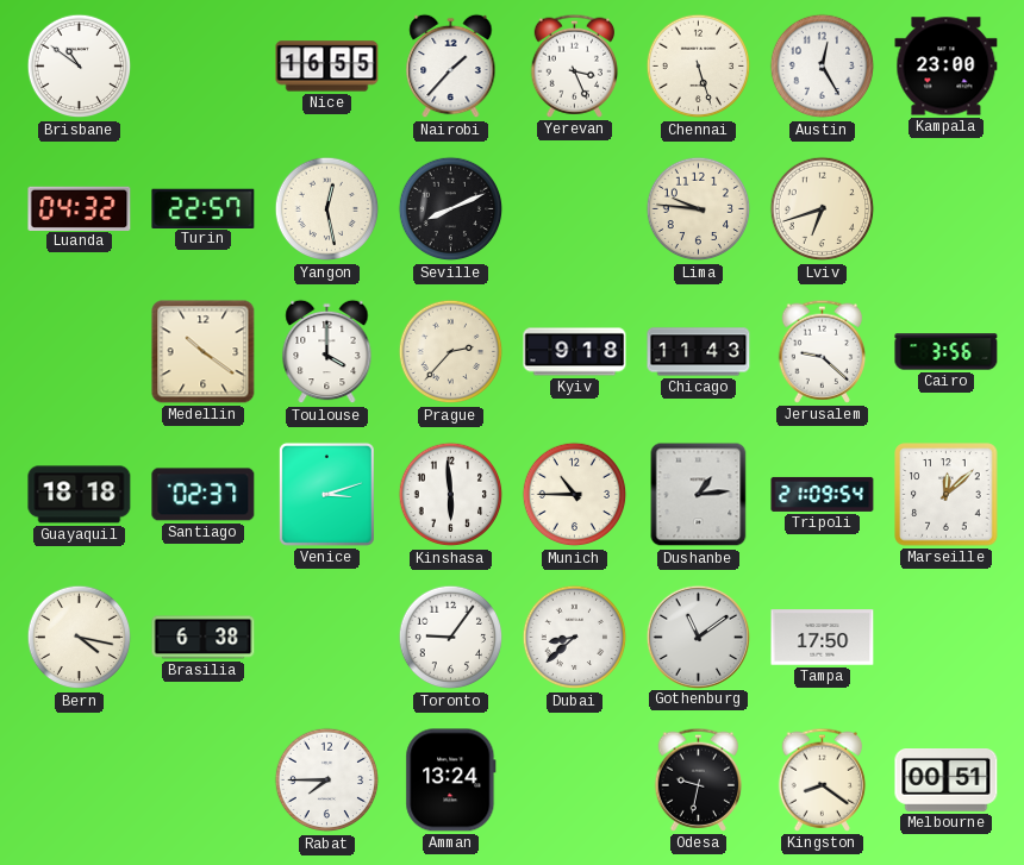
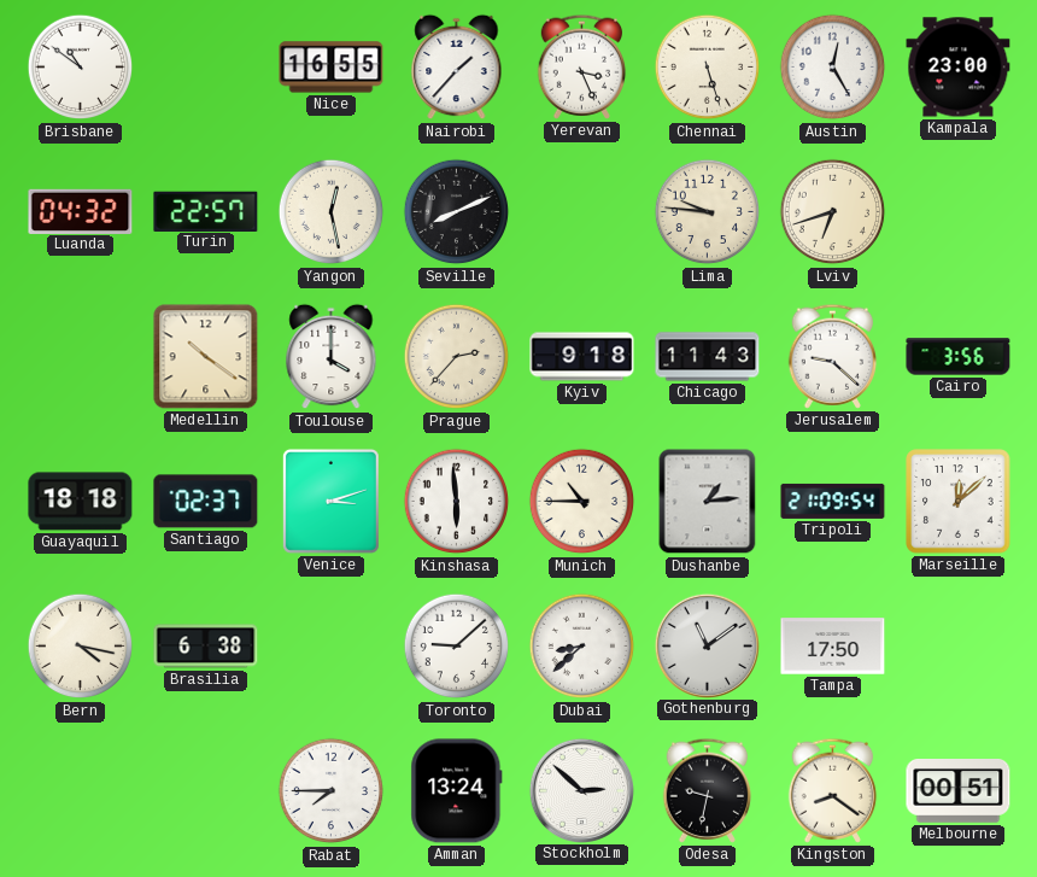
Toronto: 9:06 -> 9:08 (457, 647)
Stockholm: none -> 2:52 (581, 790)
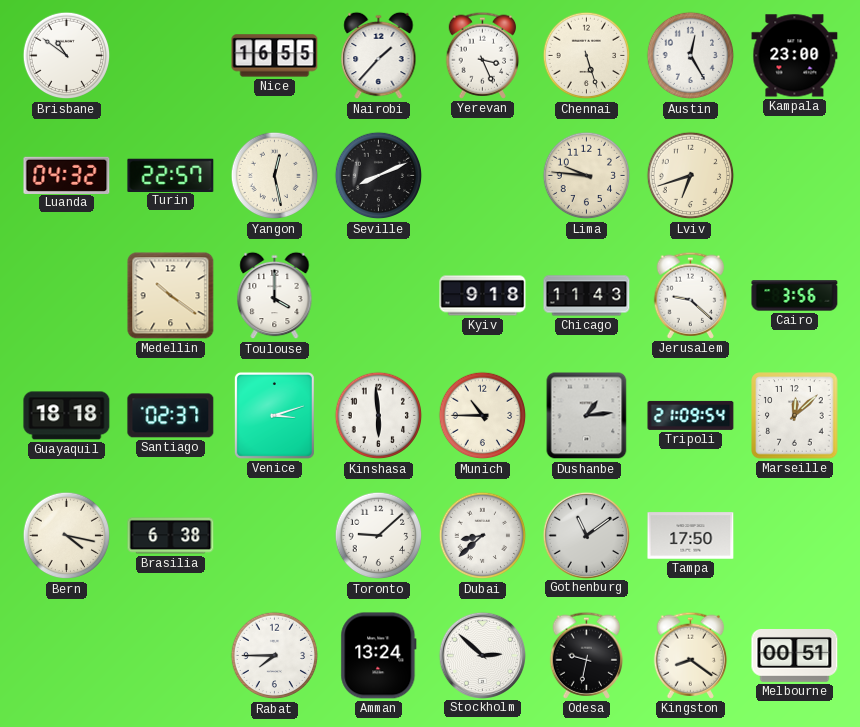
Prague: 2:37 -> none (457, 357)
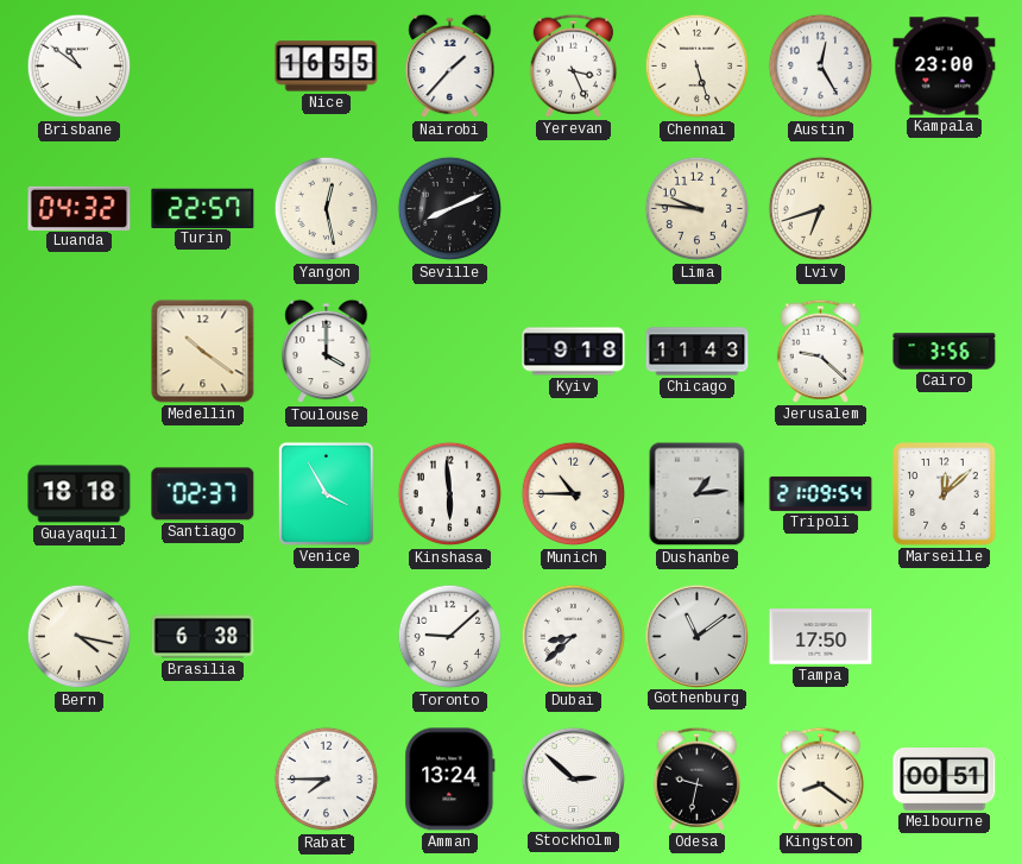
Venice: 3:12 -> 3:55 (326, 493)
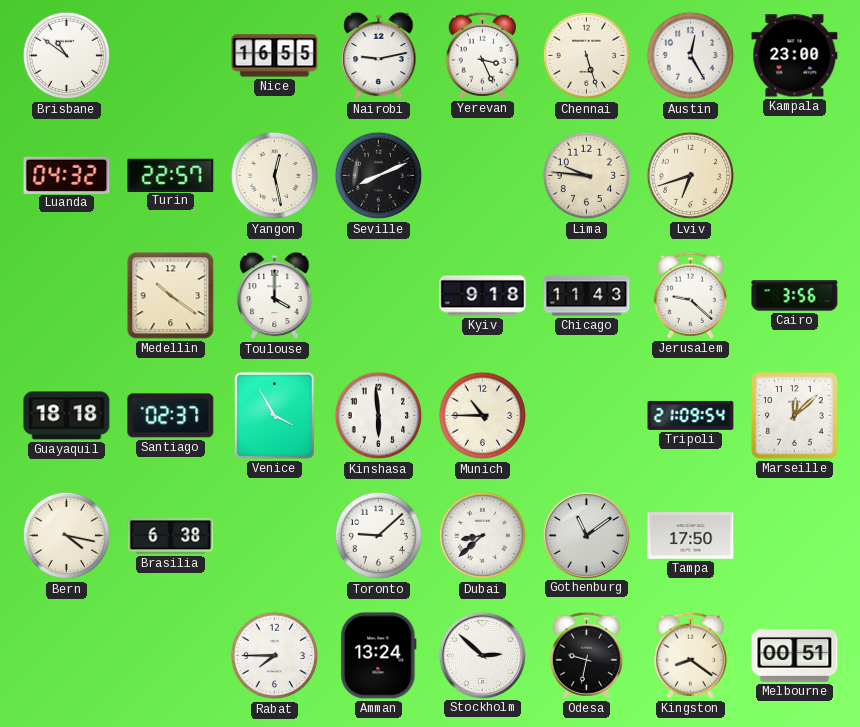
Nairobi: 1:37 -> 9:13 (379, 56)
Dushanbe: 1:14 -> none (698, 494)
